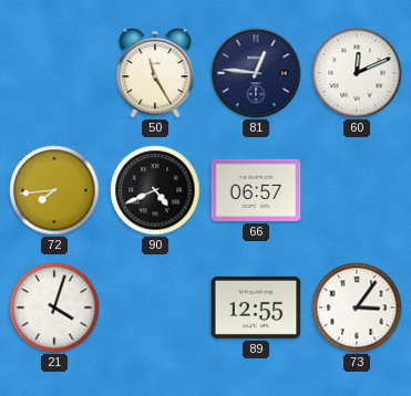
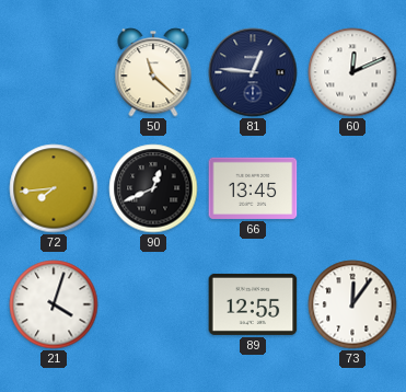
50: 11:25 -> 11:22 (153, 72)
90: 4:41 -> 12:41 (153, 188)
66: 06:57 -> 13:45 (253, 188)
73: 3:06 -> 12:06 (352, 304)
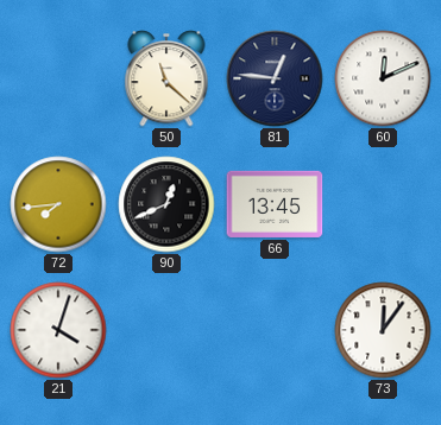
89: 12:55 -> none (253, 304)
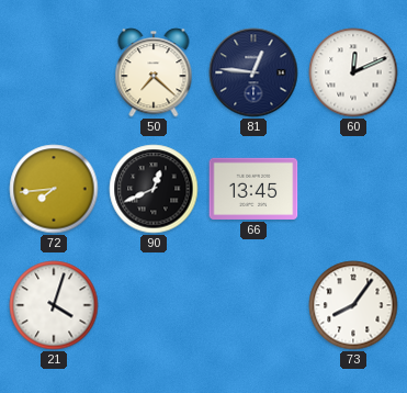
50: 11:22 -> 7:22 (154, 72)
73: 12:06 -> 8:06 (353, 305)
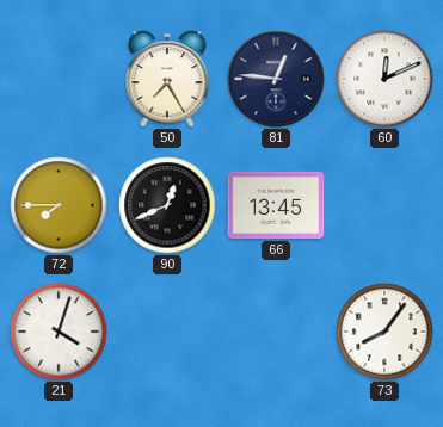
50: 7:22 -> 7:25 (167, 79)
72: 7:44 -> 7:45 (59, 205)
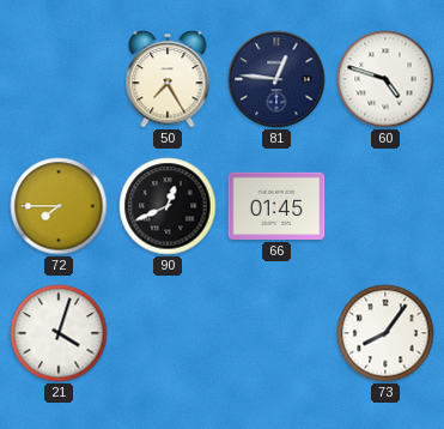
60: 12:11 -> 4:48 (385, 79)
66: 13:45 -> 01:45 (276, 206)
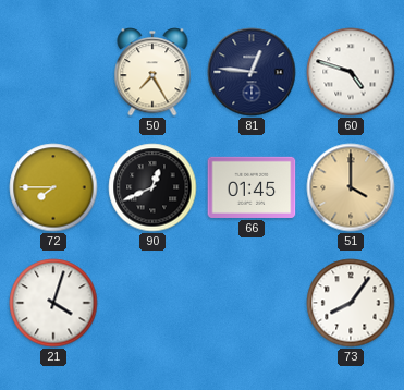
51: none -> 4:00 (351, 187)
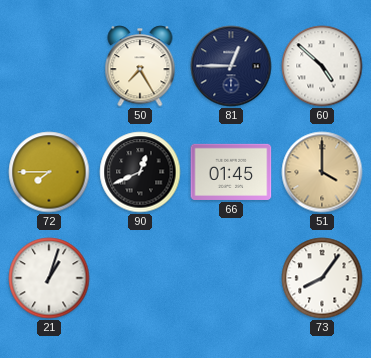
81: 12:46 -> 12:45 (231, 66)
60: 4:48 -> 4:52 (322, 66)
21: 4:03 -> 1:03 (49, 278)
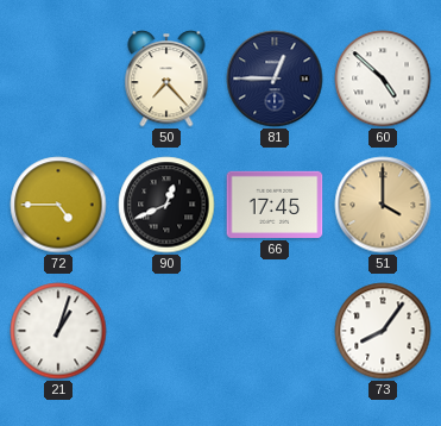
50: 7:25 -> 7:23 (166, 79)
72: 7:45 -> 4:45 (58, 205)
66: 01:45 -> 17:45 (275, 205)
